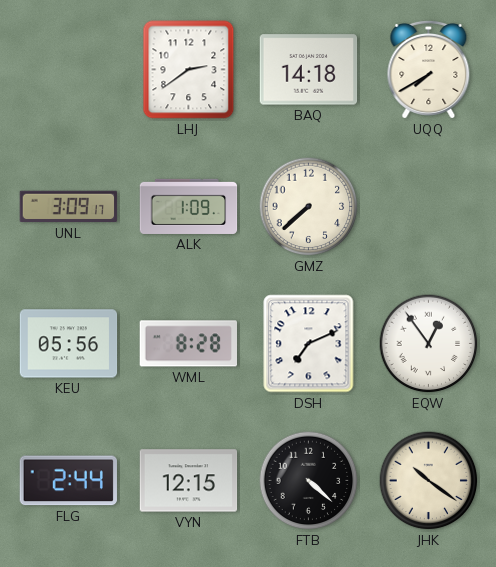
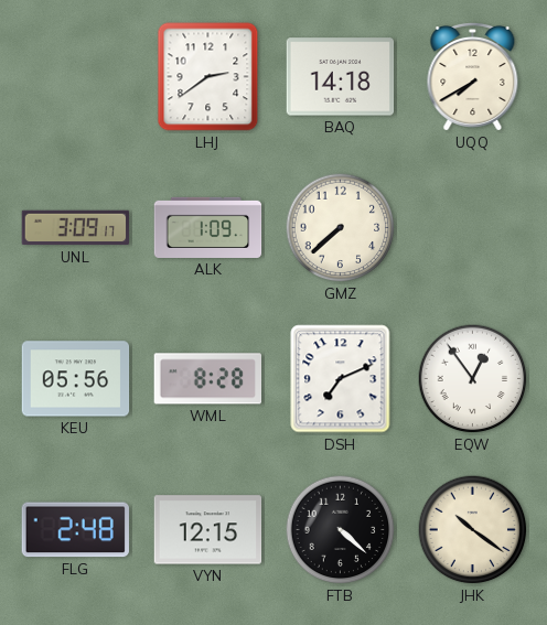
FLG: 2:44 -> 2:48 (75, 530)
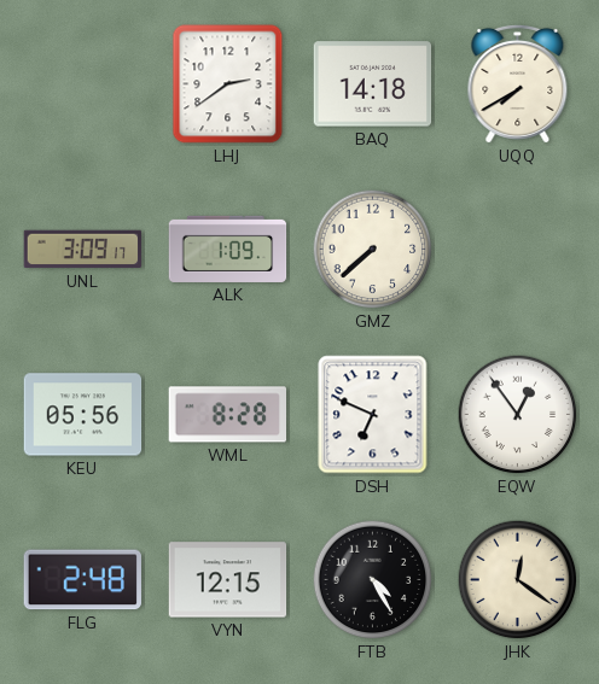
DSH: 7:11 -> 6:49 (373, 415)
FTB: 4:22 -> 4:25 (373, 580)
JHK: 10:21 -> 12:21 (518, 580)
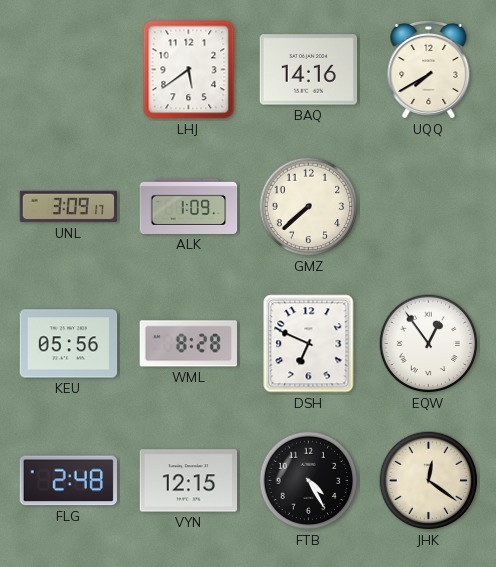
LHJ: 2:39 -> 5:39 (189, 70)
BAQ: 14:18 -> 14:16 (309, 70)
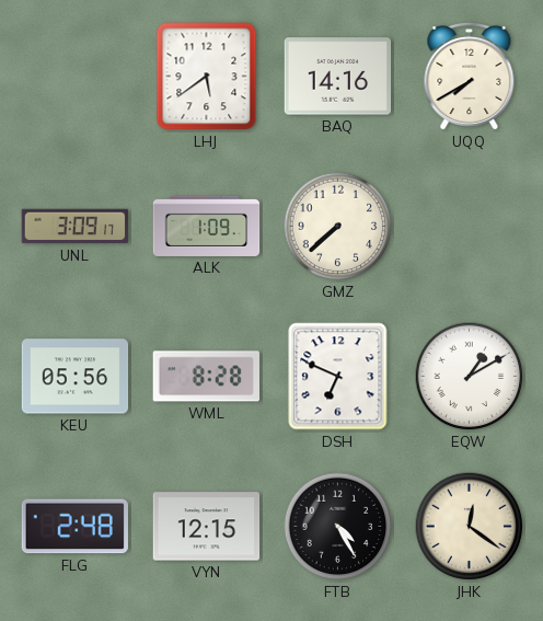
EQW: 12:54 -> 1:10 (470, 377)
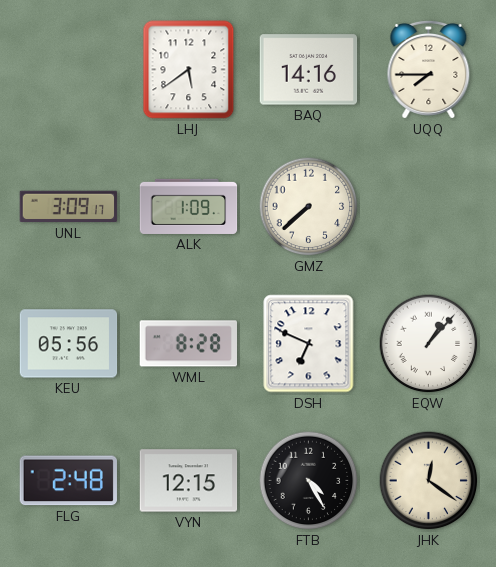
UQQ: 7:40 -> 7:45 (429, 69)
EQW: 1:10 -> 1:07 (429, 344)
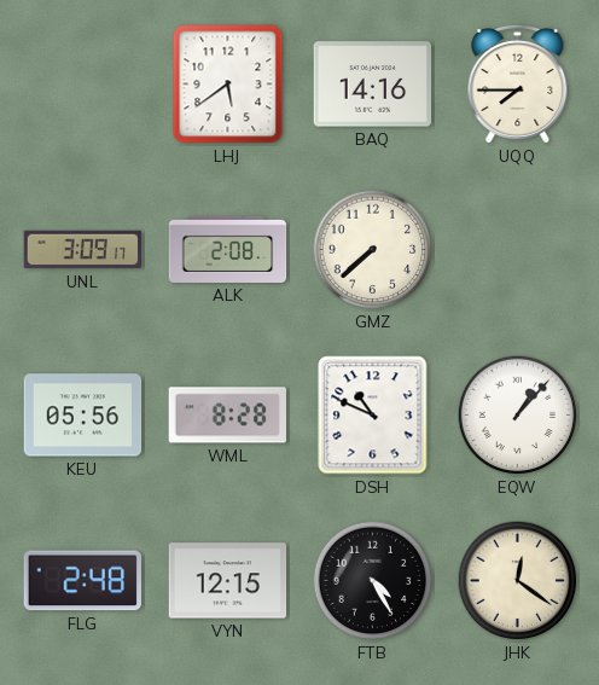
ALK: 1:09 -> 2:08 (228, 249)
DSH: 6:49 -> 10:49 (373, 416)
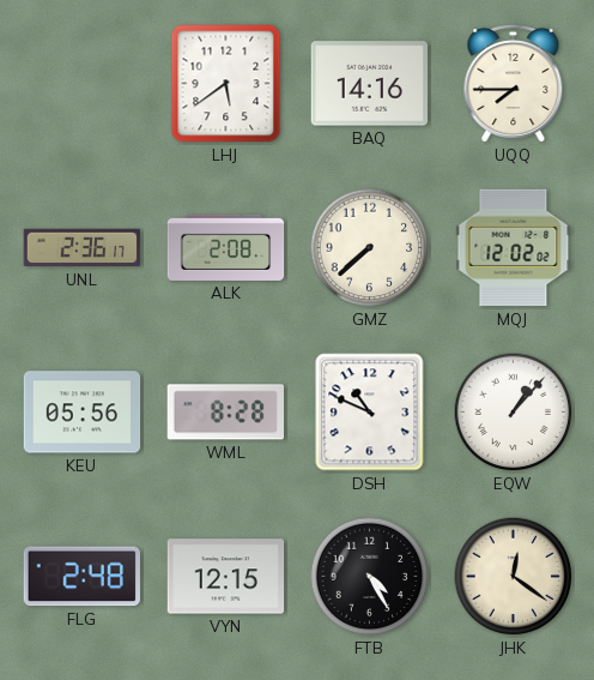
UNL: 3:09 -> 2:36 (83, 248)
MQJ: none -> 12:02 (514, 248)
